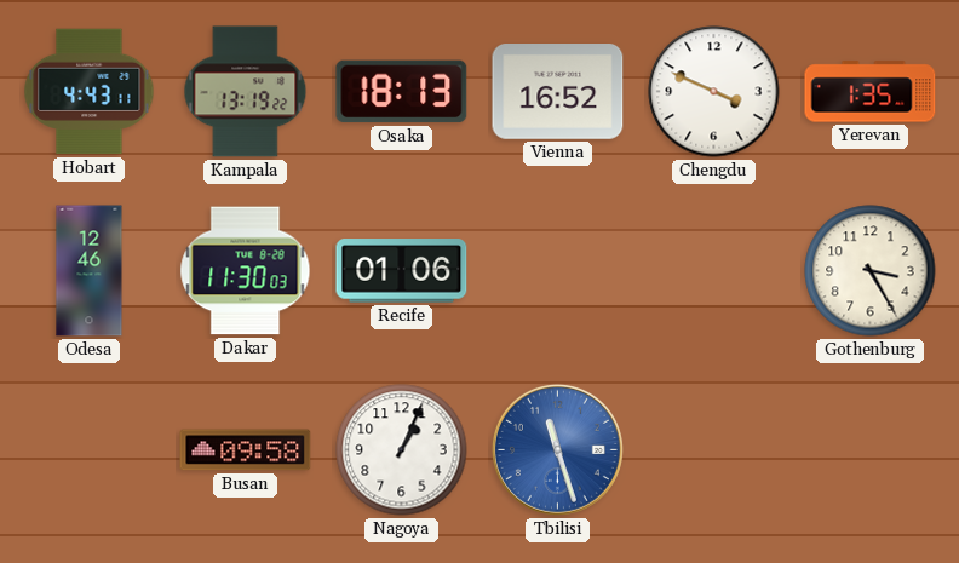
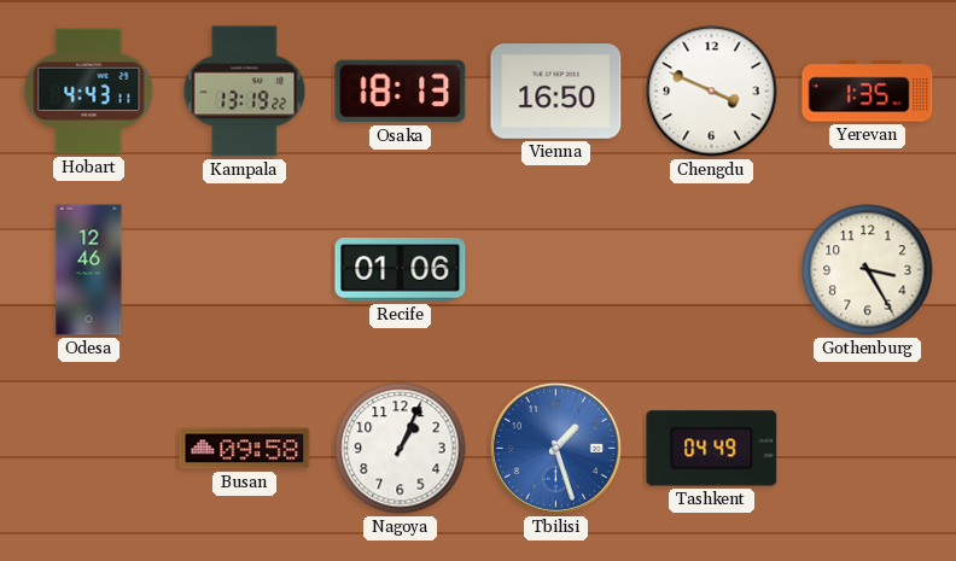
Vienna: 16:52 -> 16:50 (556, 92)
Dakar: 11:30 -> none (246, 271)
Tbilisi: 11:27 -> 1:27 (555, 448)
Tashkent: none -> 04:49 (712, 449)
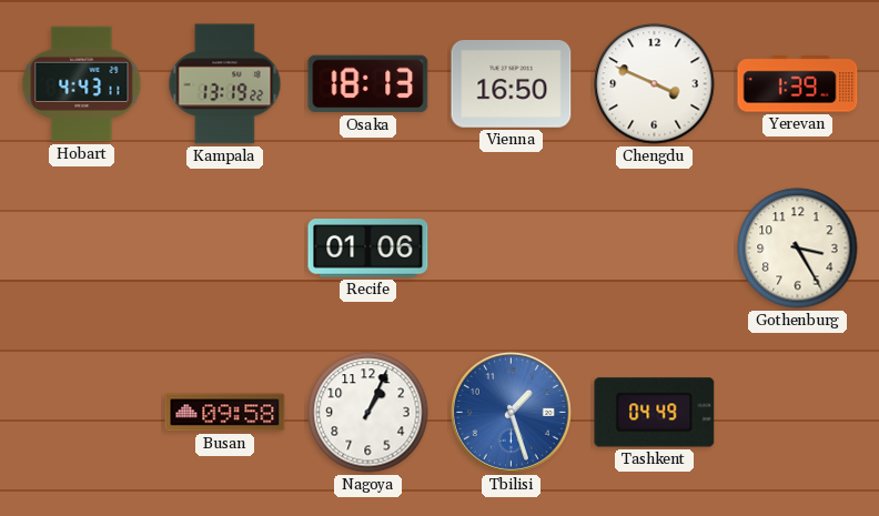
Yerevan: 1:35 -> 1:39 (798, 84)
Odesa: 12:46 -> none (89, 270)
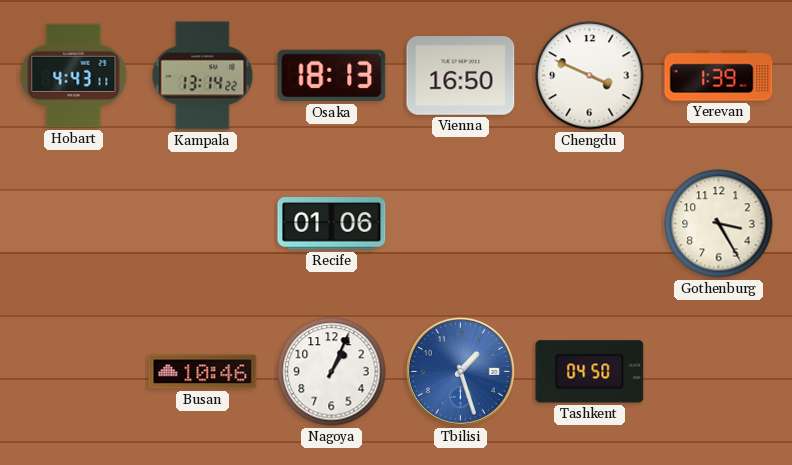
Kampala: 13:19 -> 13:14 (203, 76)
Busan: 09:58 -> 10:46 (203, 372)
Tashkent: 04:49 -> 04:50 (590, 372)
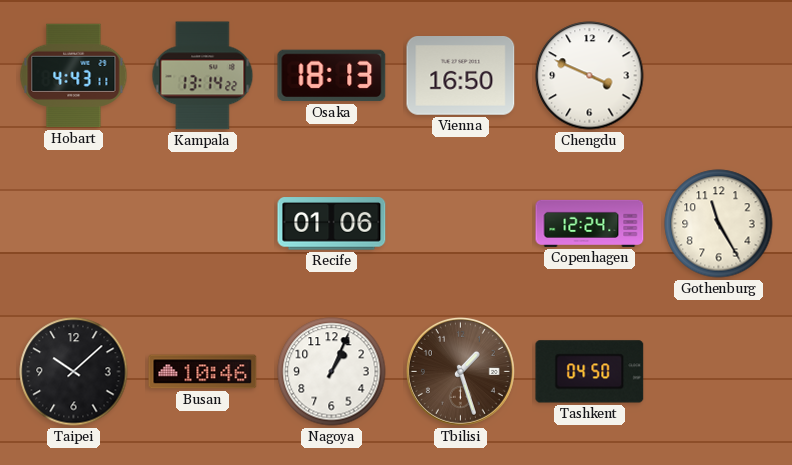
Yerevan: 1:39 -> none (719, 76)
Copenhagen: none -> 12:24 (590, 223)
Gothenburg: 3:25 -> 11:25 (719, 224)
Taipei: none -> 10:08 (74, 372)
Tbilisi dial: blue -> brown (460, 371)
